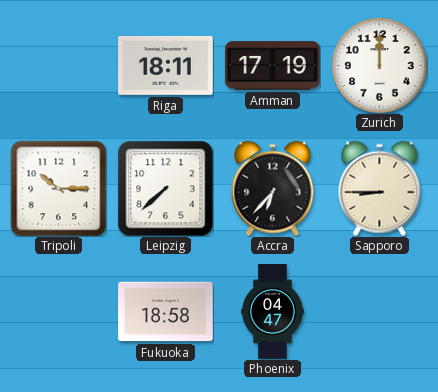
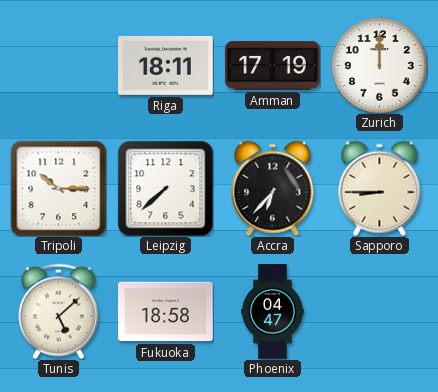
Tunis: none -> 5:08 (59, 311)
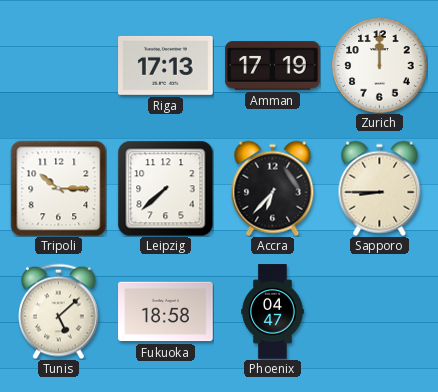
Riga: 18:11 -> 17:13 (166, 65)
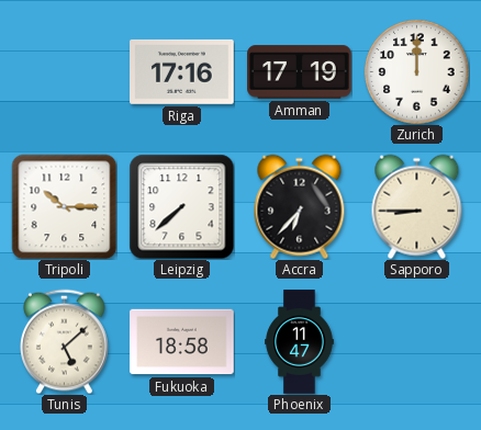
Riga: 17:13 -> 17:16 (182, 71)
Phoenix: 04:47 -> 11:47 (300, 342)
